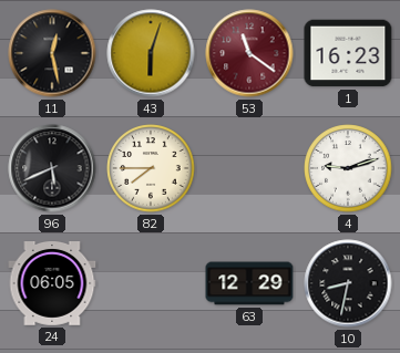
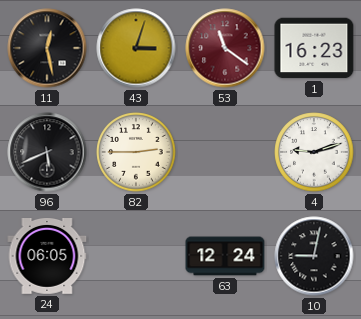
43: 6:03 -> 3:03 (136, 48)
82: 7:45 -> 2:45 (136, 152)
63: 12:29 -> 12:24 (225, 256)
10: 8:32 -> 9:02 (314, 256)
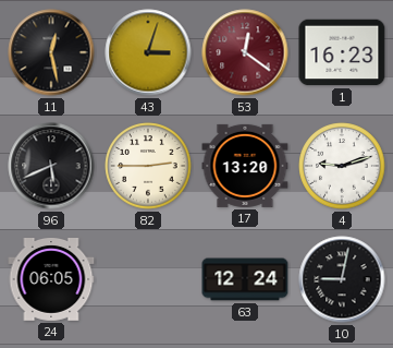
53: 11:21 -> 12:21 (245, 52)
17: none -> 13:20 (245, 166)
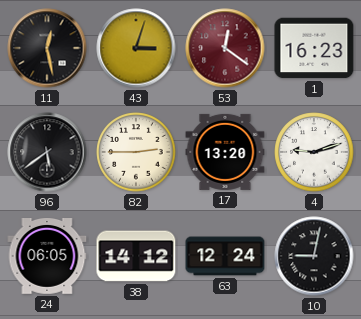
96: 5:41 -> 5:39 (47, 152)
38: none -> 14:12 (136, 256)
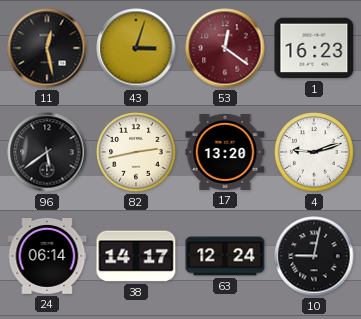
82: 2:45 -> 2:43 (136, 152)
24: 06:05 -> 06:14 (47, 257)
38: 14:12 -> 14:17 (136, 256)
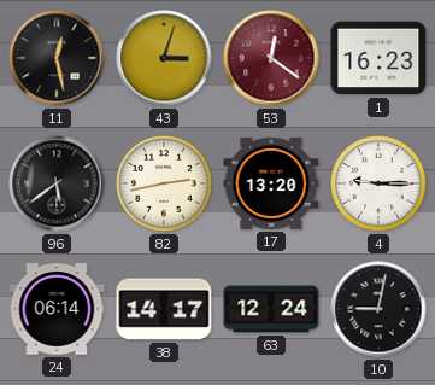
4: 9:12 -> 9:15 (378, 183)
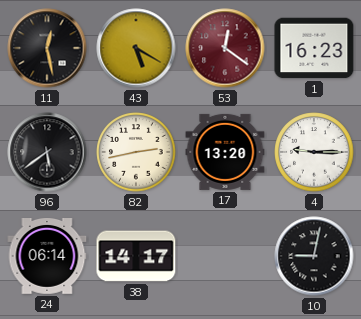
43: 3:03 -> 5:20 (136, 48)
63: 12:24 -> none (271, 309)
